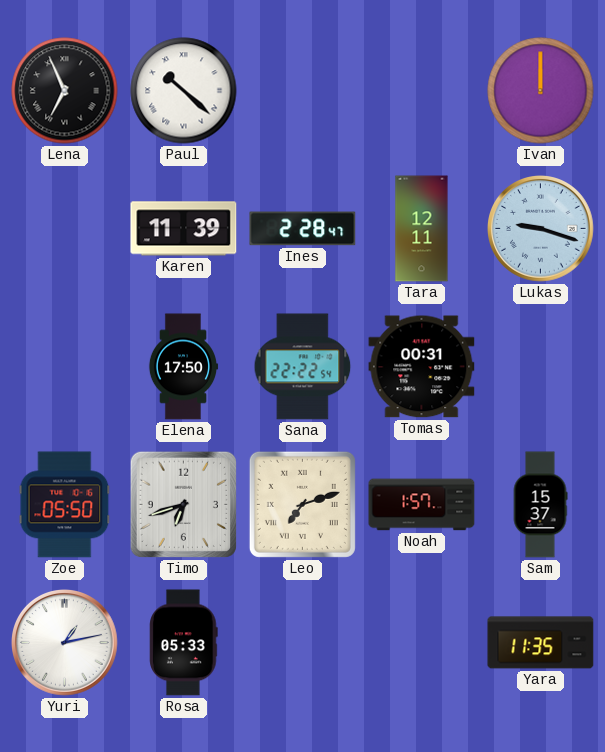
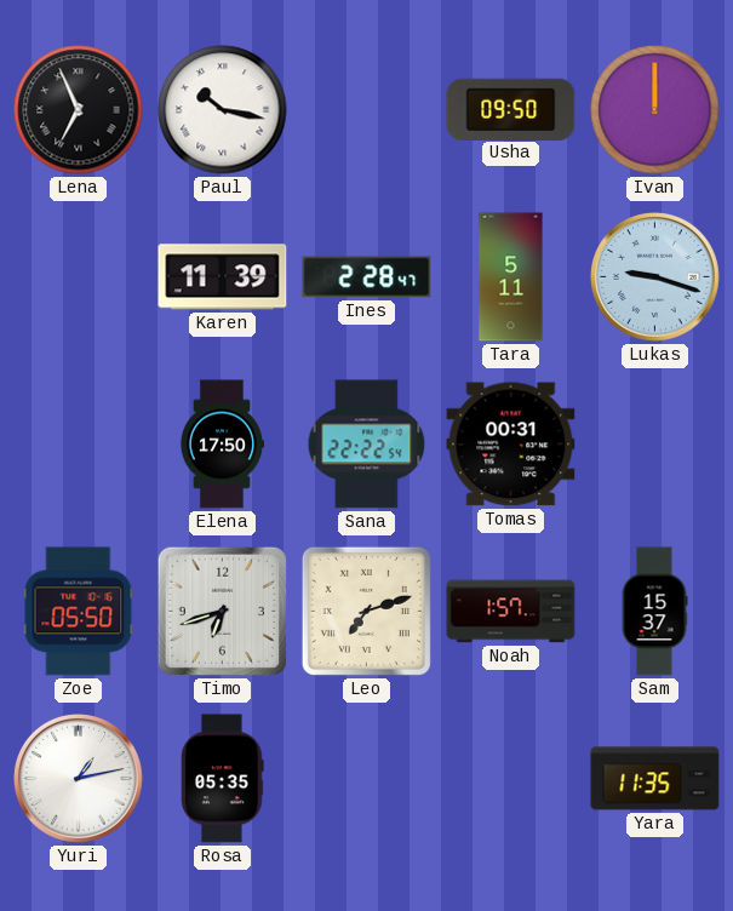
Paul: 10:22 -> 10:17 (223, 110)
Usha: none -> 09:50 (511, 109)
Tara: 12:11 -> 5:11 (511, 277)
Rosa: 05:33 -> 05:35 (223, 779)
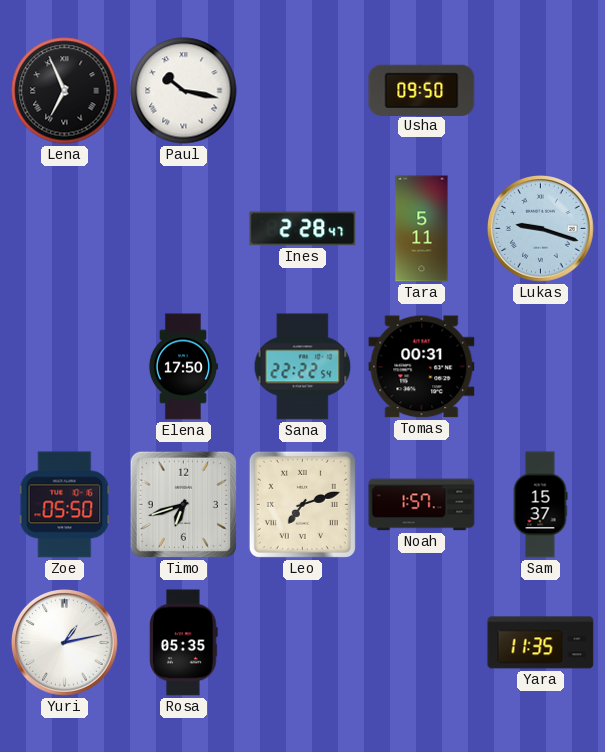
Ivan: 12:00 -> none (655, 110)
Karen: 11:39 -> none (223, 277)
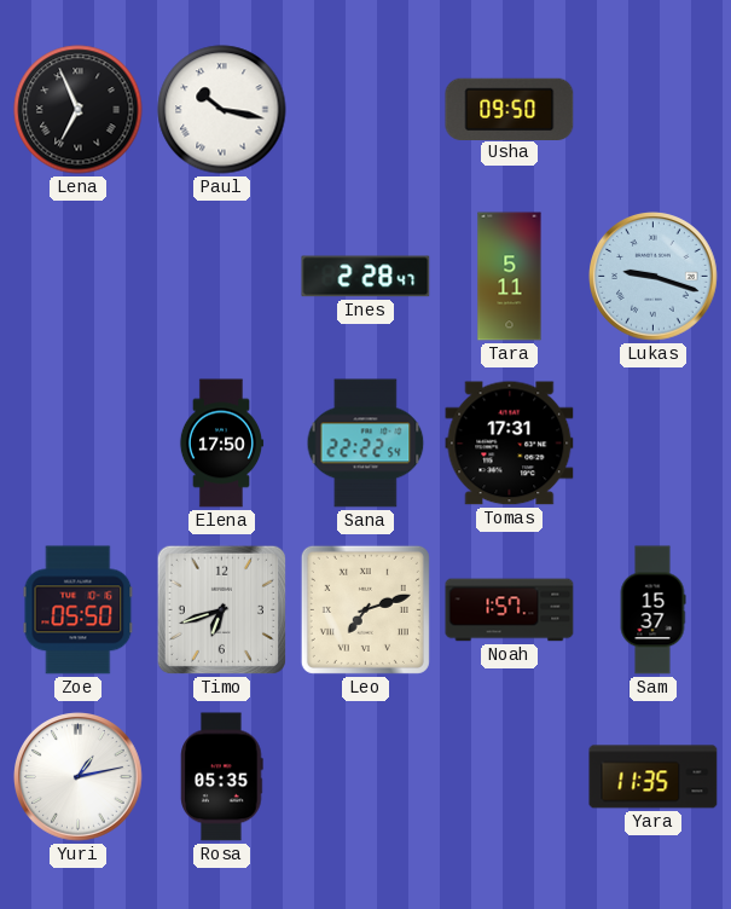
Tomas: 00:31 -> 17:31 (510, 444)
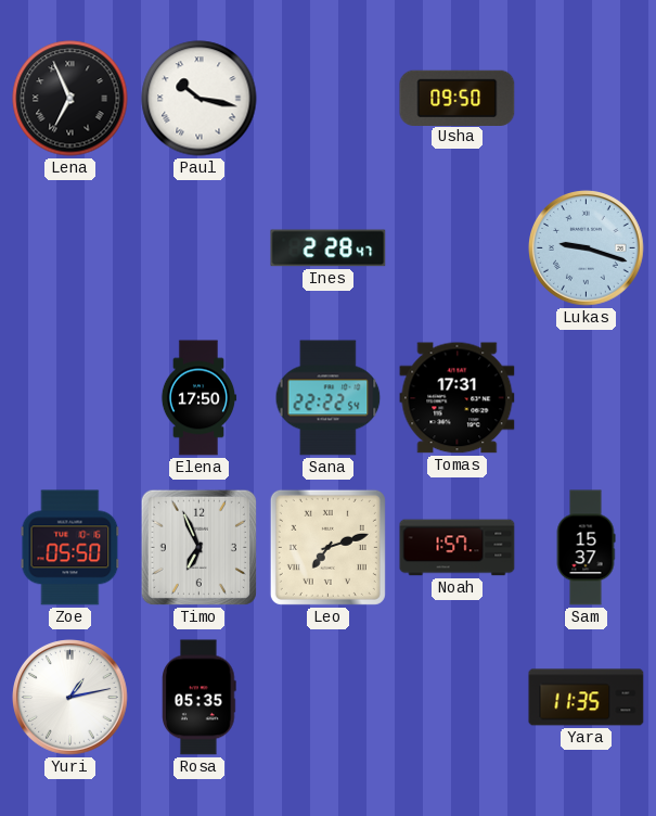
Tara: 5:11 -> none (510, 277)
Timo: 6:42 -> 6:56 (198, 547)
